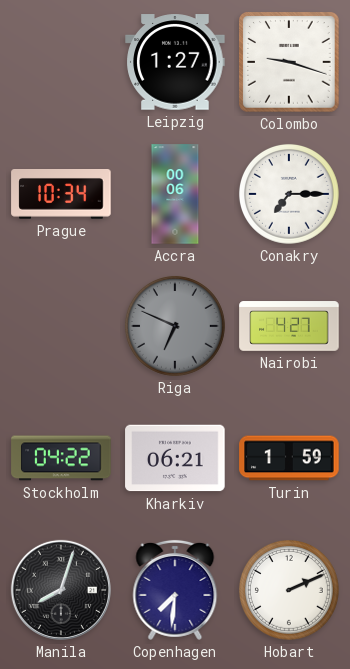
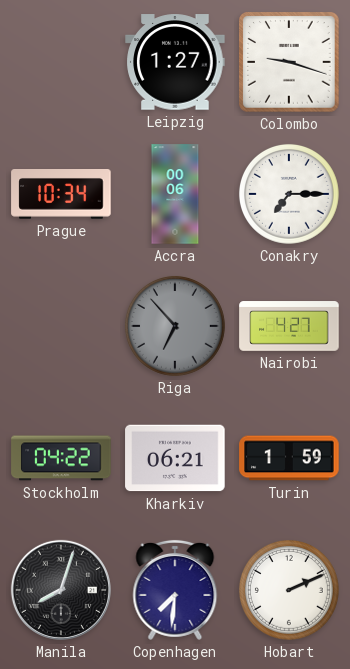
Riga: 6:49 -> 6:53 (175, 326)
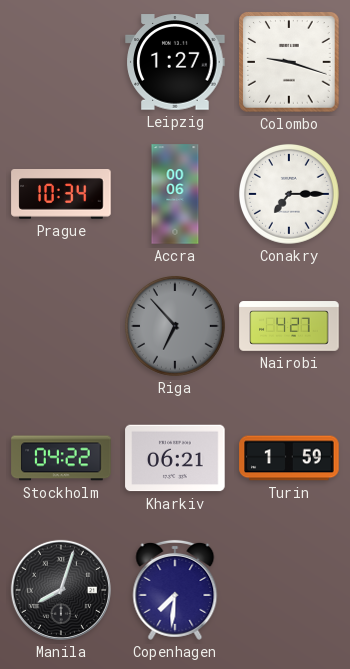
Hobart: 2:11 -> none (289, 590)
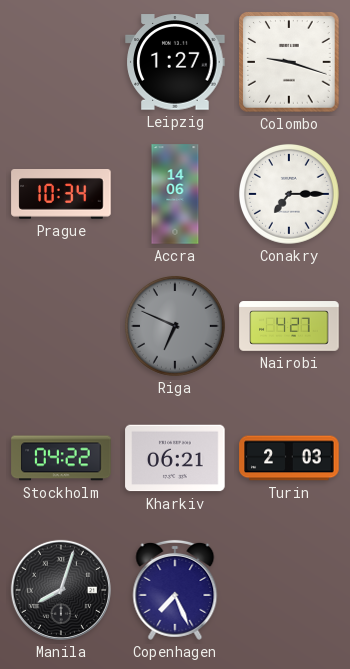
Accra: 00:06 -> 14:06 (175, 194)
Riga: 6:53 -> 6:49 (175, 326)
Turin: 1:59 -> 2:03 (289, 458)
Copenhagen: 7:31 -> 7:26 (175, 590)
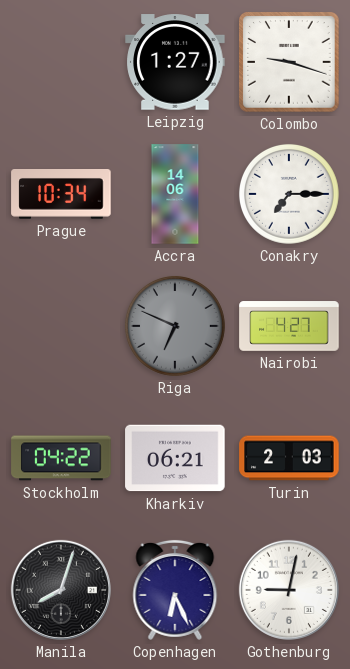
Copenhagen: 7:26 -> 6:26 (175, 590)
Gothenburg: none -> 9:02 (289, 590)
